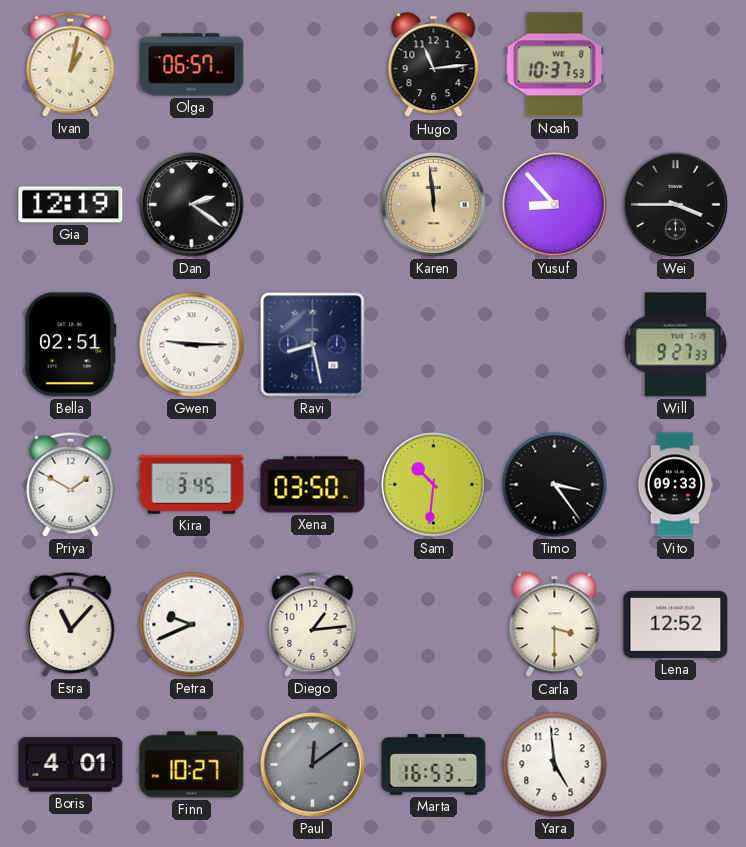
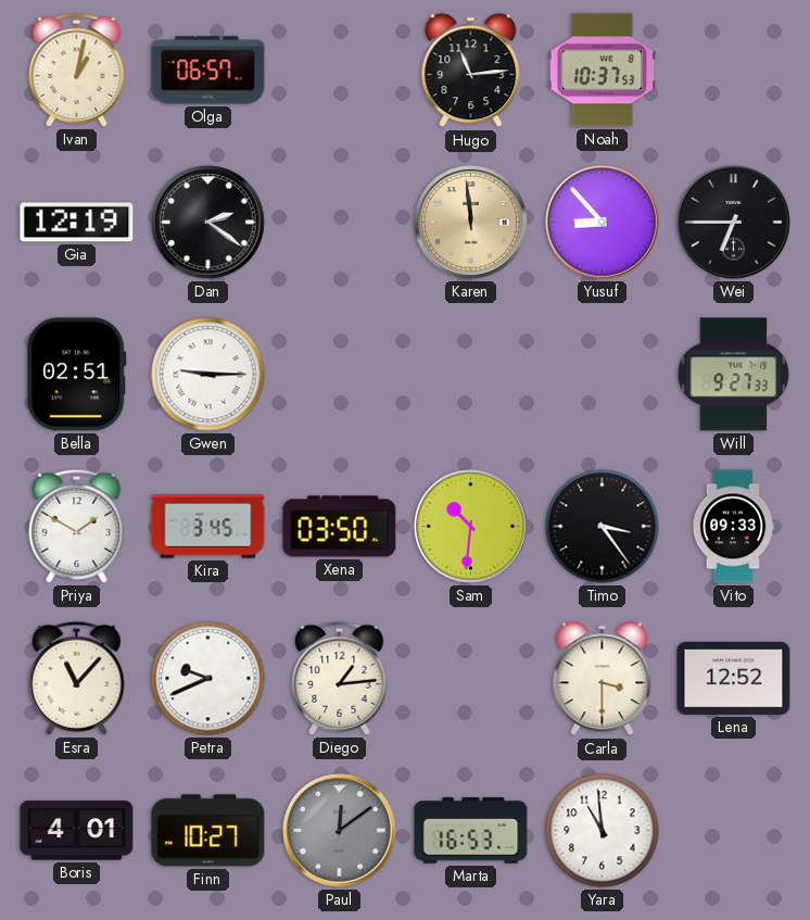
Wei: 3:45 -> 6:45 (734, 223)
Ravi: 8:28 -> none (313, 345)
Yara: 4:59 -> 10:59 (603, 831)
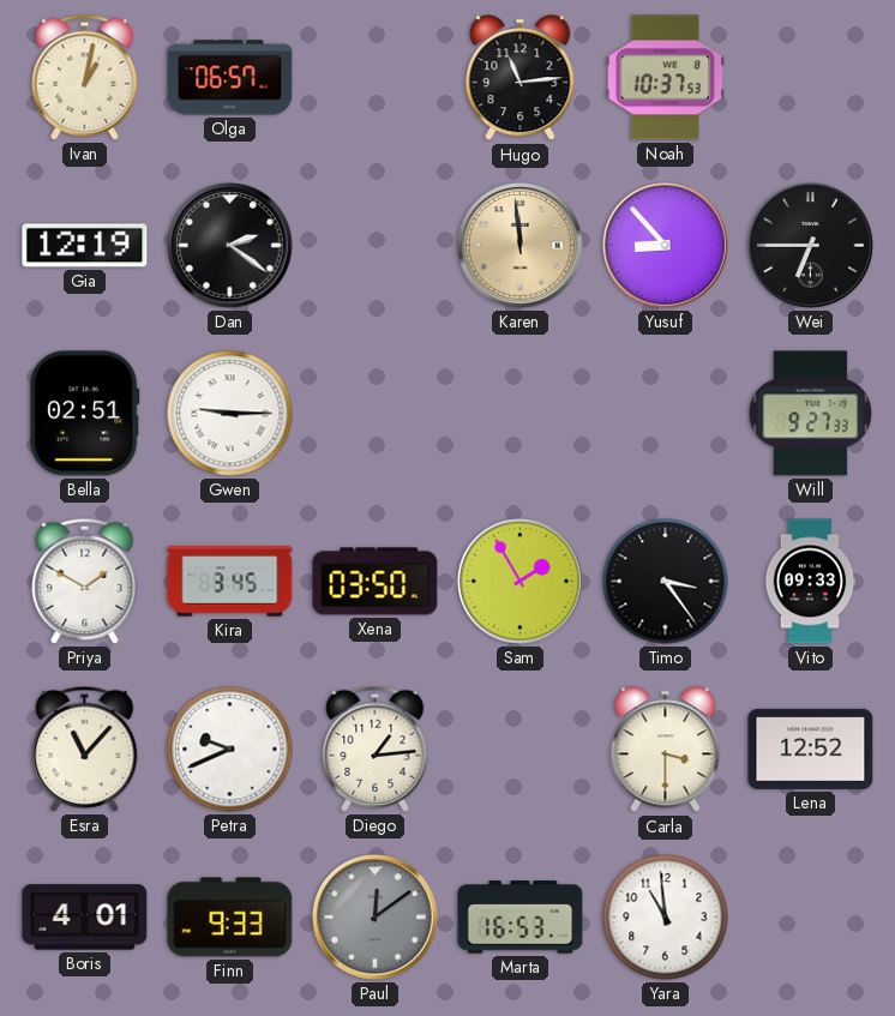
Sam: 10:31 -> 1:55 (521, 582)
Finn: 10:27 -> 9:33 (230, 918)
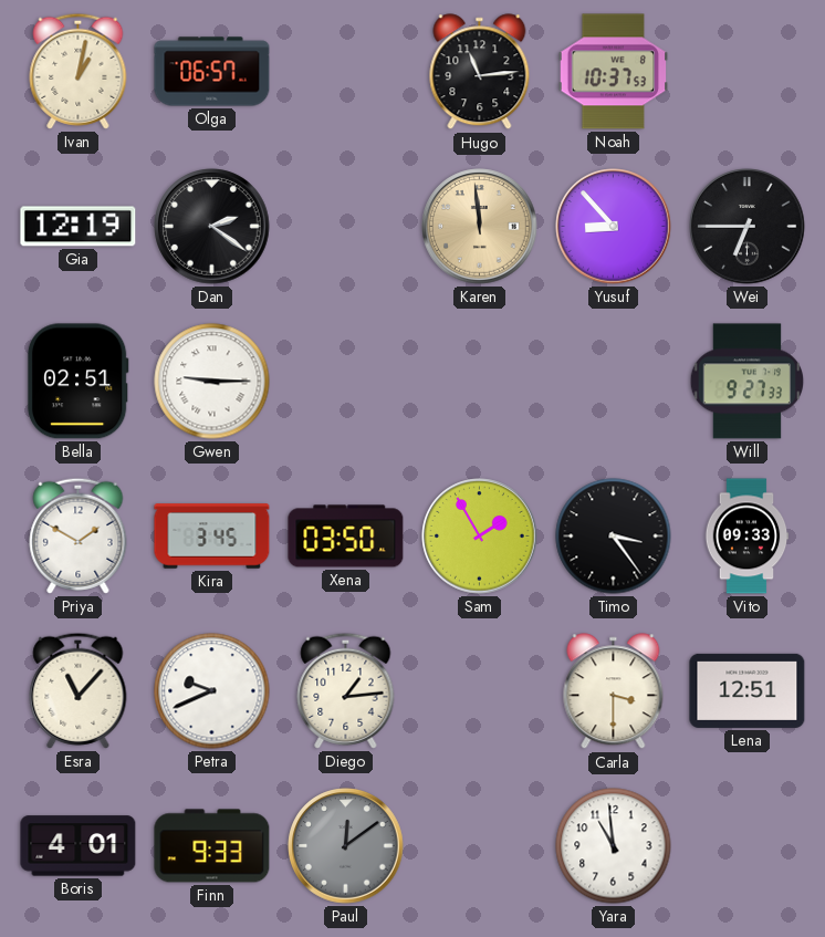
Lena: 12:52 -> 12:51 (748, 690)
Marta: 16:53 -> none (521, 918)
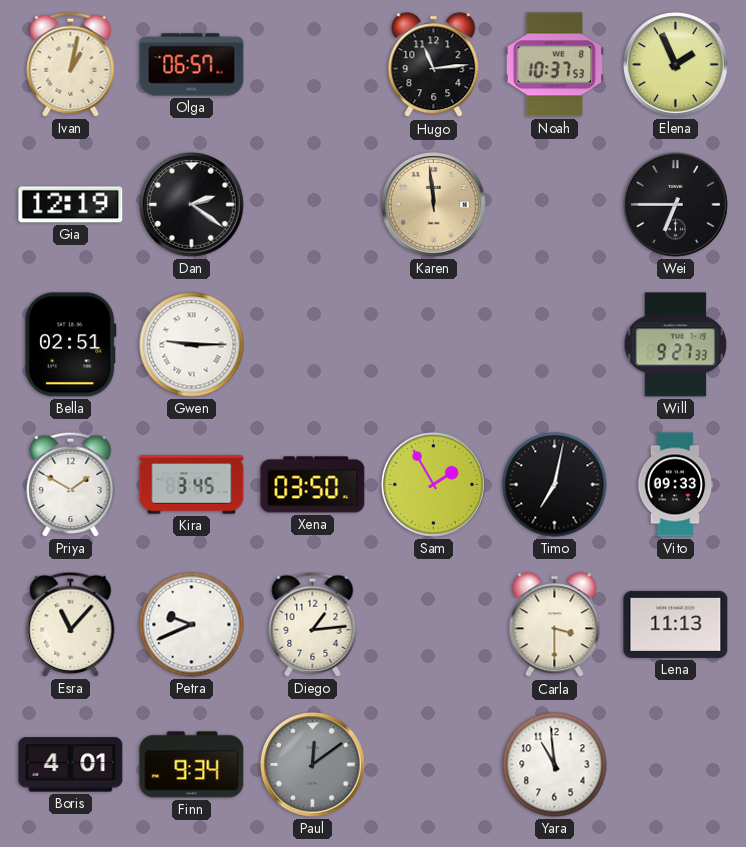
Elena: none -> 1:56 (676, 65)
Yusuf: 8:53 -> none (614, 227)
Timo: 3:24 -> 7:02 (555, 485)
Lena: 12:51 -> 11:13 (676, 624)
Finn: 9:33 -> 9:34 (192, 765)
